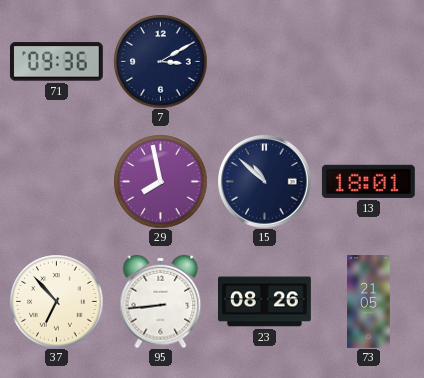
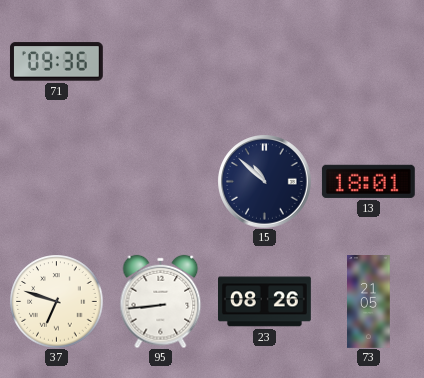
7: 3:10 -> none (160, 61)
29: 7:58 -> none (160, 181)
37: 6:53 -> 6:48 (56, 301)
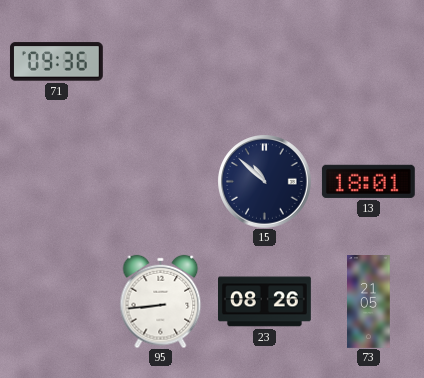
37: 6:48 -> none (56, 301)
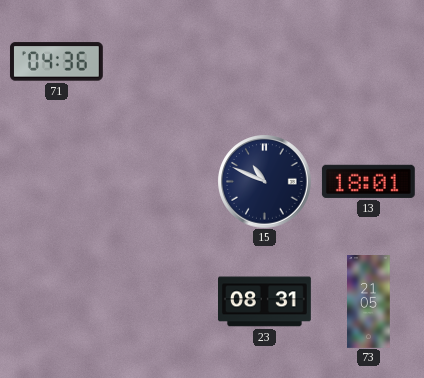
71: 09:36 -> 04:36 (56, 62)
15: 10:52 -> 10:49 (264, 181)
95: 8:44 -> none (161, 301)
23: 08:26 -> 08:31 (265, 302)
